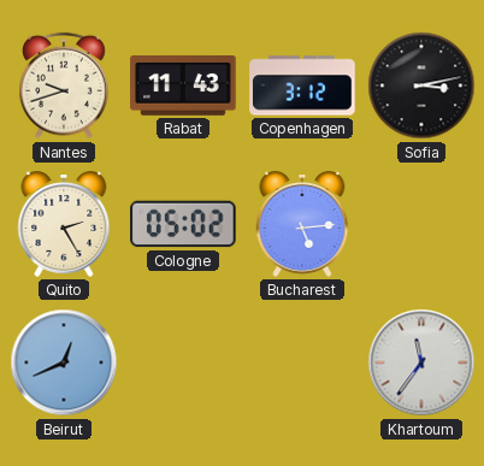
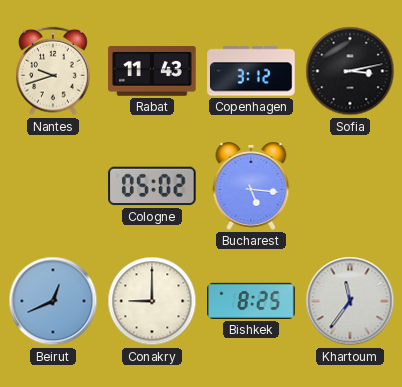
Quito: 2:25 -> none (64, 225)
Bucharest: 5:14 -> 5:16 (251, 187)
Conakry: none -> 9:00 (152, 301)
Bishkek: none -> 8:25 (251, 301)
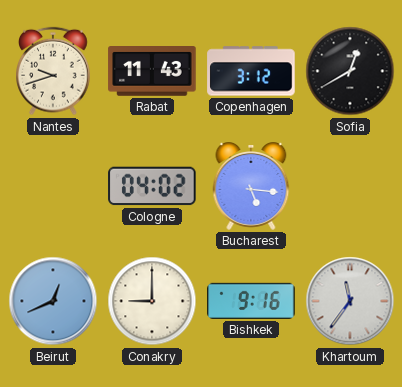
Sofia: 3:13 -> 12:40 (350, 71)
Cologne: 05:02 -> 04:02 (152, 186)
Bishkek: 8:25 -> 9:16 (251, 301)
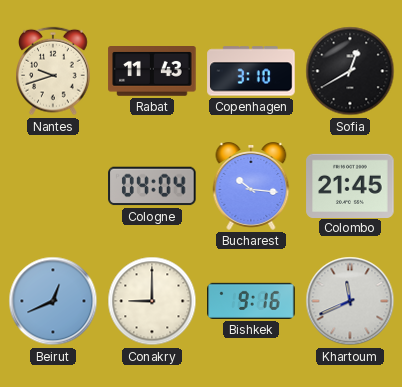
Copenhagen: 3:12 -> 3:10 (251, 71)
Cologne: 04:02 -> 04:04 (152, 186)
Bucharest: 5:16 -> 10:16 (251, 187)
Colombo: none -> 21:45 (350, 185)
Khartoum: 11:36 -> 11:41 (350, 301)
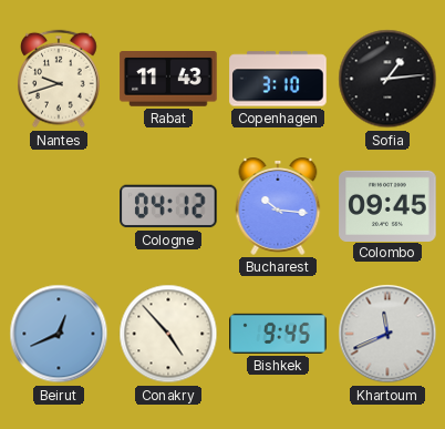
Sofia: 12:40 -> 1:14 (387, 79)
Cologne: 04:04 -> 04:12 (168, 206)
Colombo: 21:45 -> 09:45 (387, 205)
Conakry: 9:00 -> 4:53 (168, 334)
Bishkek: 9:16 -> 9:45 (278, 334)
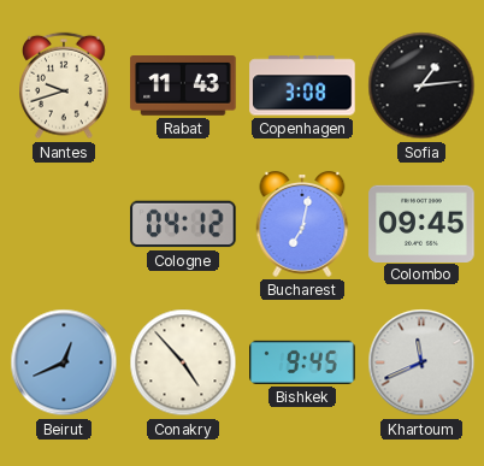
Copenhagen: 3:10 -> 3:08 (302, 85)
Bucharest: 10:16 -> 7:02 (302, 225)
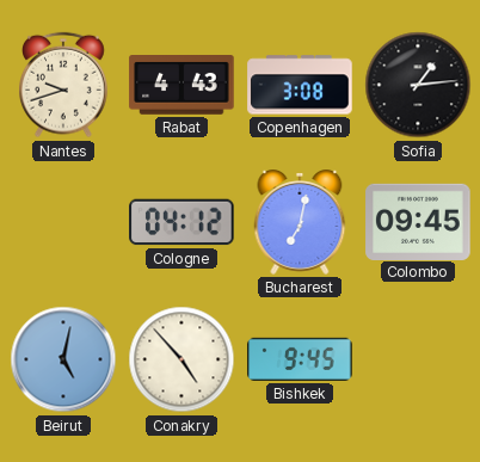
Rabat: 11:43 -> 4:43 (181, 86)
Beirut: 12:41 -> 5:02 (63, 359)
Khartoum: 11:41 -> none (421, 362)
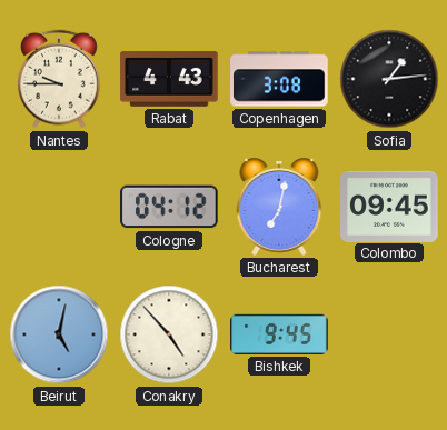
Nantes: 9:42 -> 9:45 (60, 79)
